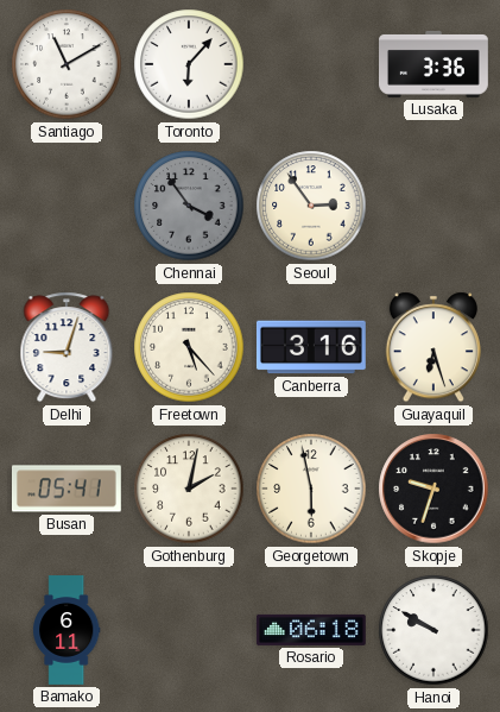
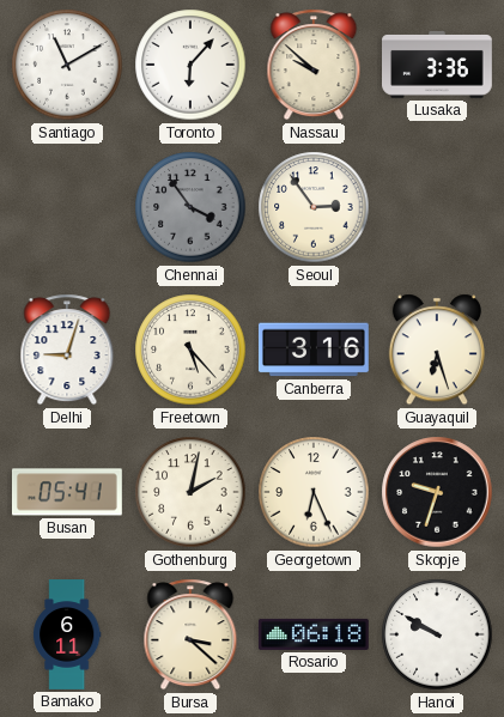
Nassau: none -> 9:52 (314, 65)
Georgetown: 5:58 -> 6:26 (314, 492)
Bursa: none -> 3:22 (190, 634)
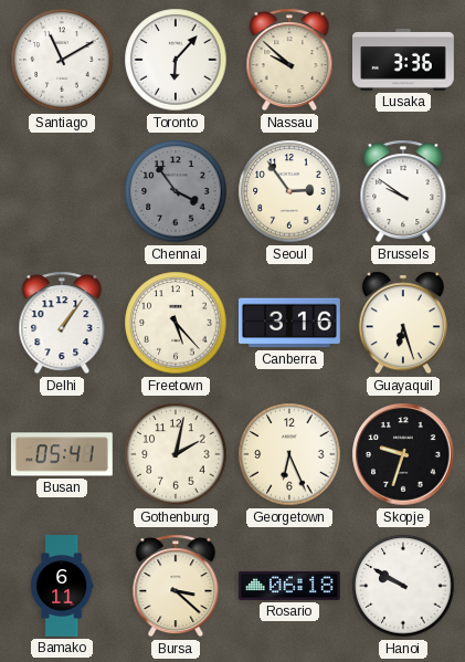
Brussels: none -> 9:51 (403, 191)
Delhi: 9:03 -> 1:06 (62, 323)
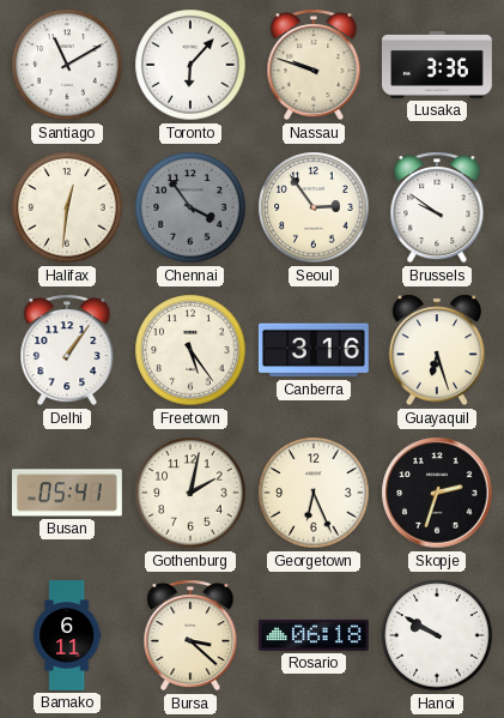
Nassau: 9:52 -> 9:48 (314, 65)
Halifax: none -> 12:31 (67, 207)
Freetown: 5:23 -> 5:24 (190, 350)
Skopje: 9:33 -> 2:33 (437, 493)
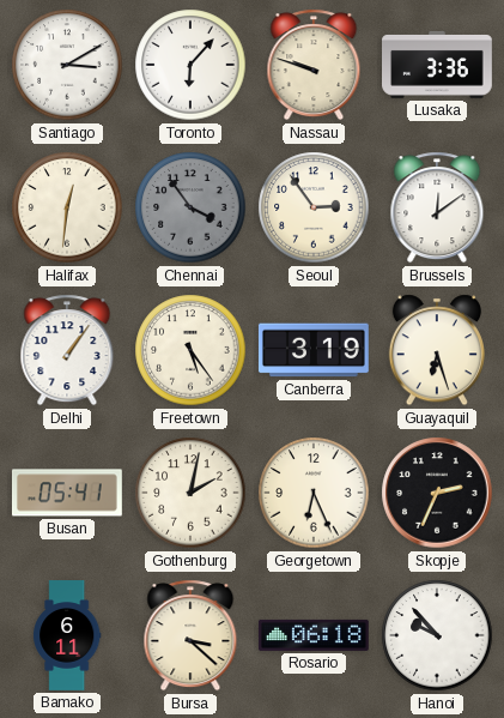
Santiago: 11:10 -> 3:10 (67, 65)
Brussels: 9:51 -> 12:09 (437, 207)
Canberra: 3:16 -> 3:19 (314, 350)
Skopje: 2:33 -> 2:34 (437, 493)
Hanoi: 9:50 -> 9:53 (437, 635)
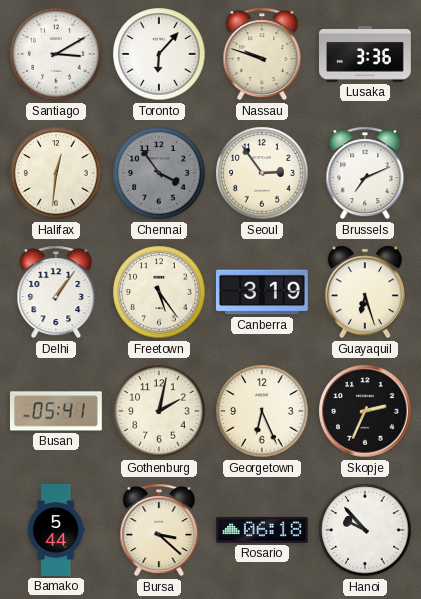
Brussels: 12:09 -> 7:11 (365, 173)
Bamako: 6:11 -> 5:44 (57, 530)
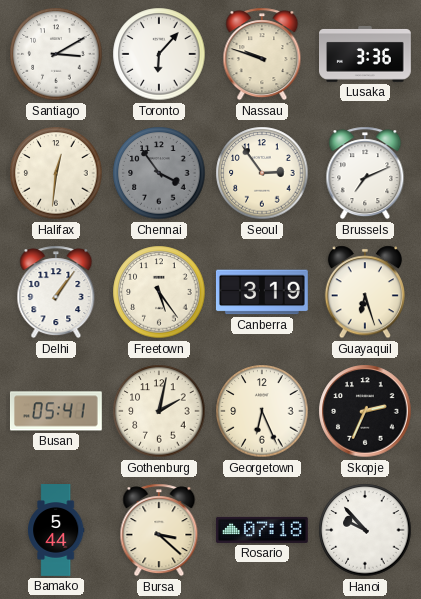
Rosario: 06:18 -> 07:18 (262, 530)
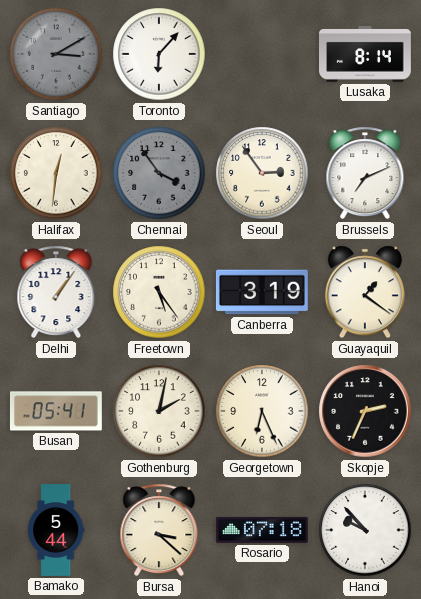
Santiago dial: white -> grey (56, 54)
Nassau: 9:48 -> none (262, 54)
Lusaka: 3:36 -> 8:14 (366, 54)
Guayaquil: 6:27 -> 1:21 (365, 292)
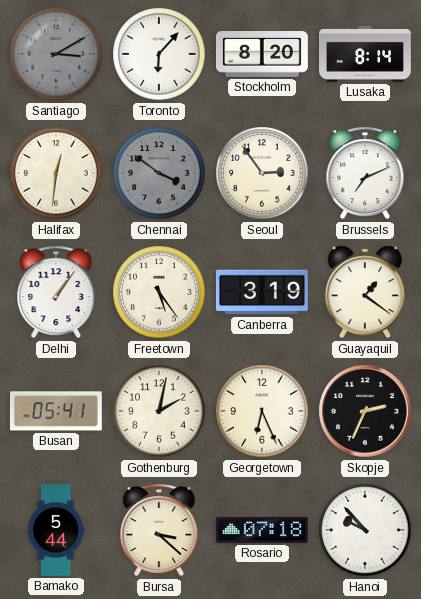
Stockholm: none -> 8:20 (262, 55)
Chennai: 3:54 -> 3:51 (159, 173)
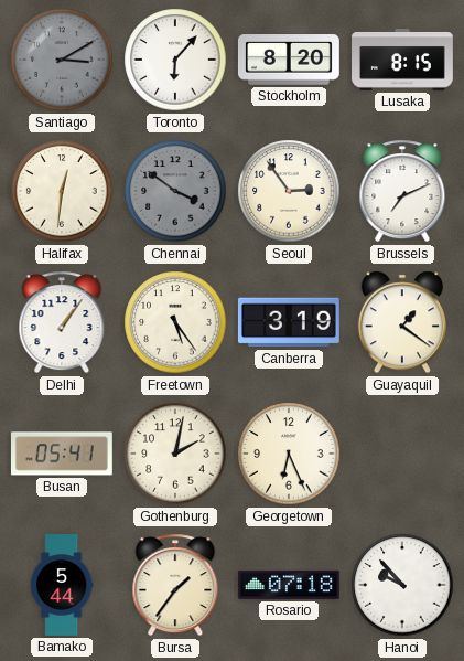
Lusaka: 8:14 -> 8:15 (403, 60)
Skopje: 2:34 -> none (365, 411)
Bursa: 3:22 -> 1:36 (175, 585)
